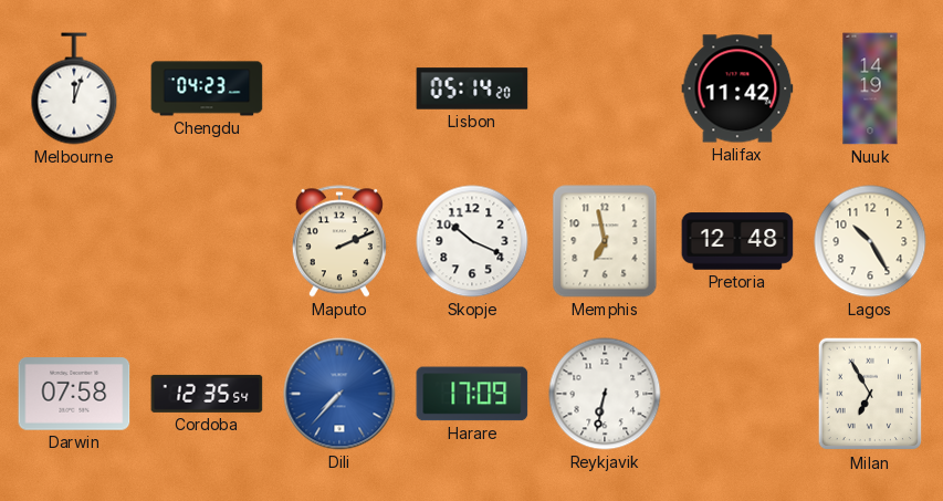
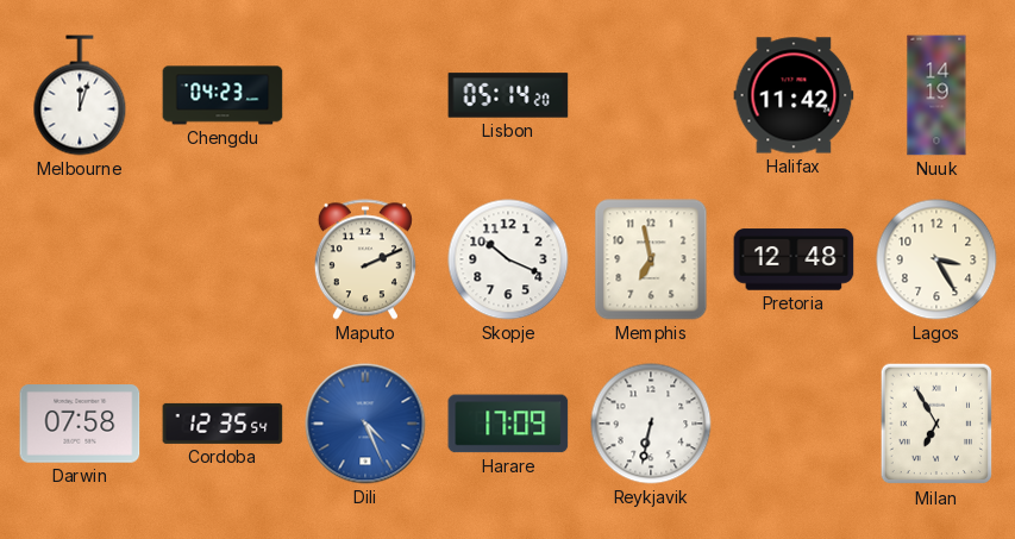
Lagos: 10:25 -> 3:25 (936, 259)
Dili: 7:37 -> 4:26 (365, 424)
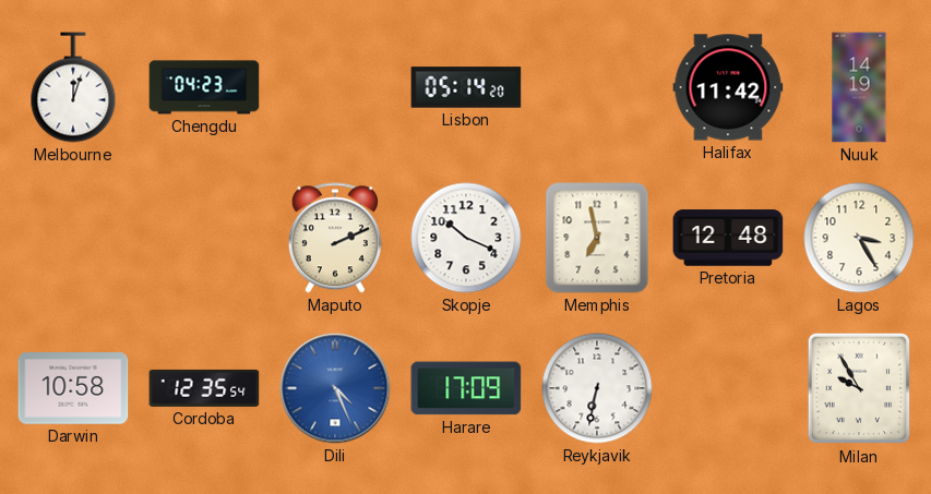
Darwin: 07:58 -> 10:58 (73, 388)
Milan: 6:55 -> 9:55 (859, 388)
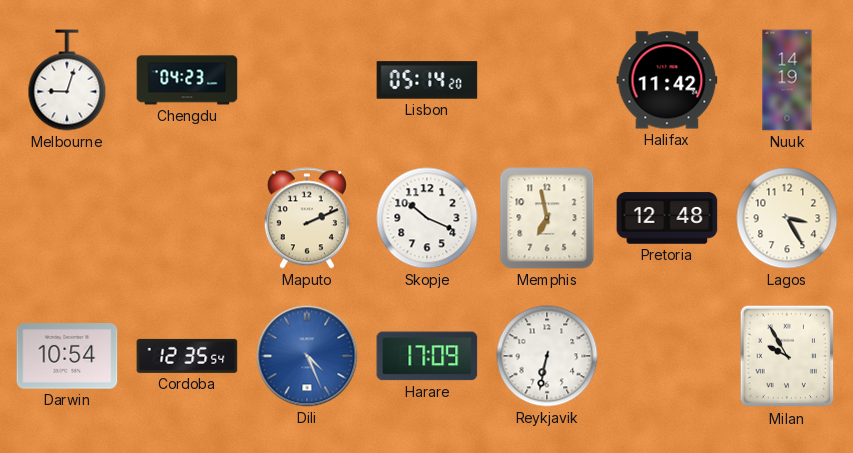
Melbourne: 12:03 -> 9:03 (67, 80)
Darwin: 10:58 -> 10:54 (67, 356)
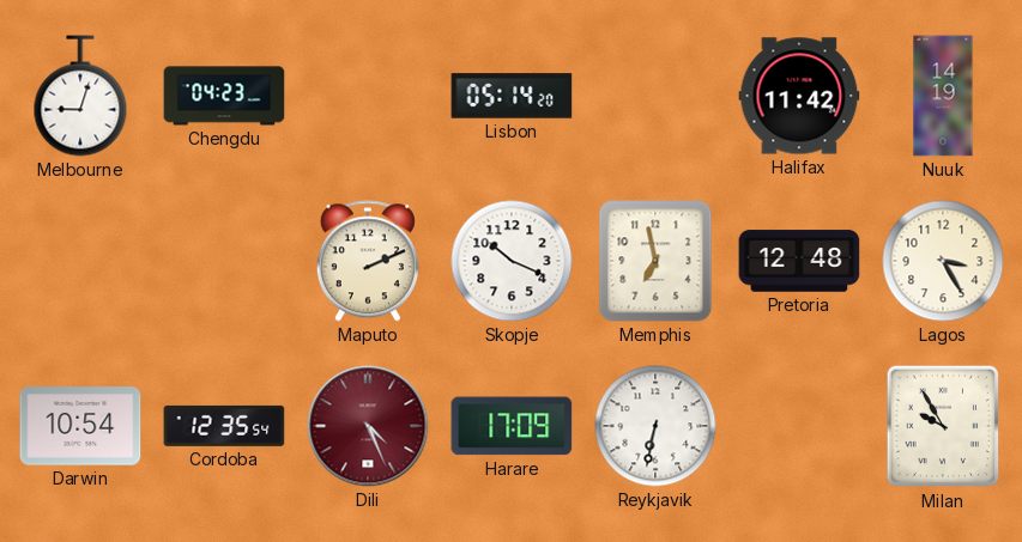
Dili dial: blue -> burgundy (368, 426)
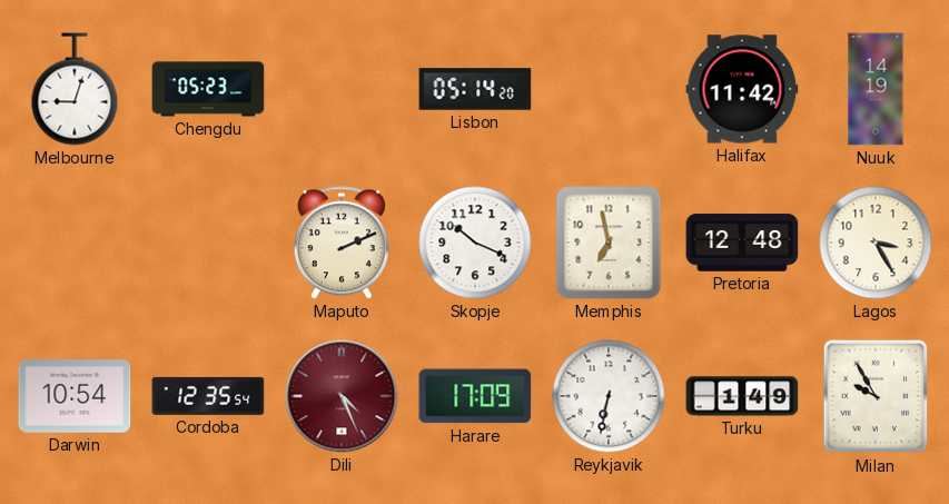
Chengdu: 04:23 -> 05:23 (208, 89)
Turku: none -> 1:49 (742, 396)
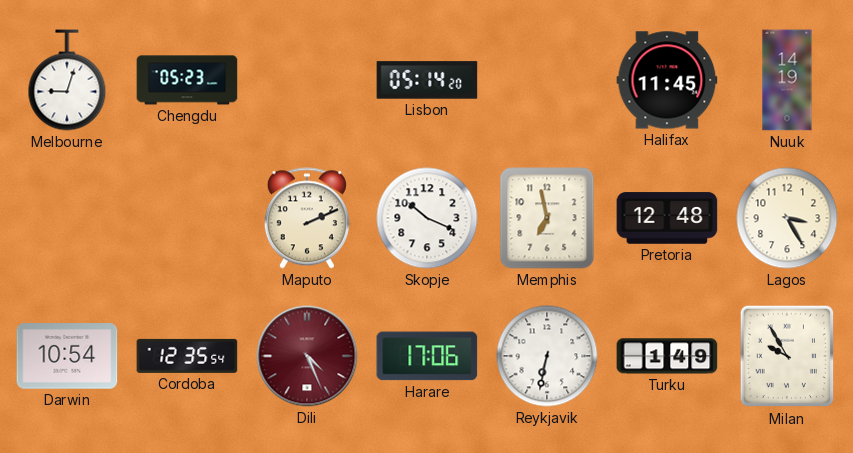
Halifax: 11:42 -> 11:45 (667, 80)
Harare: 17:09 -> 17:06 (427, 356)
